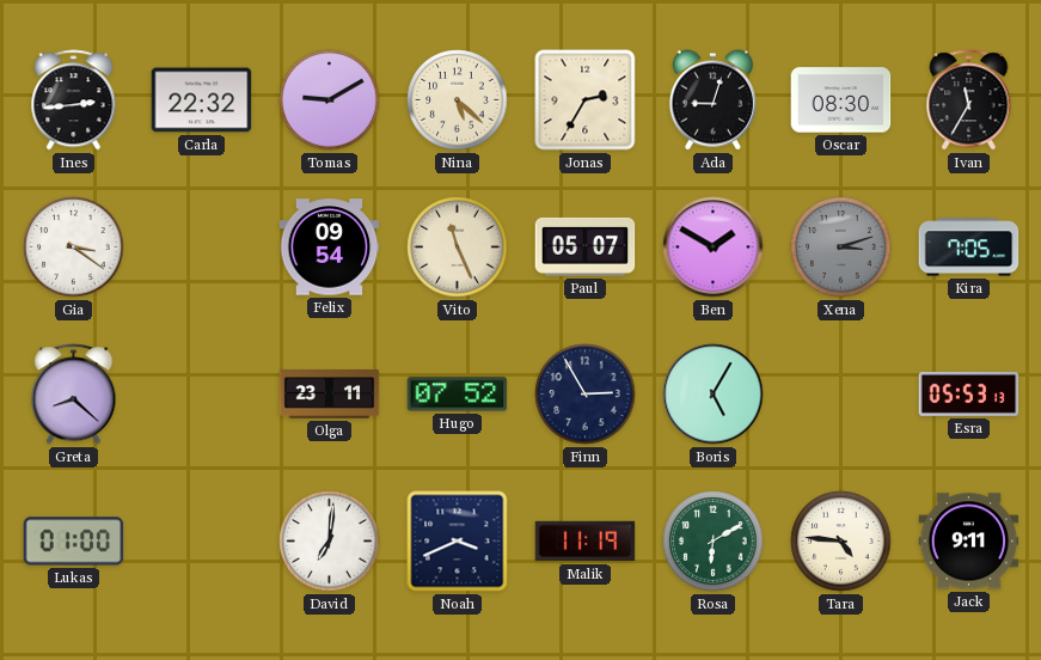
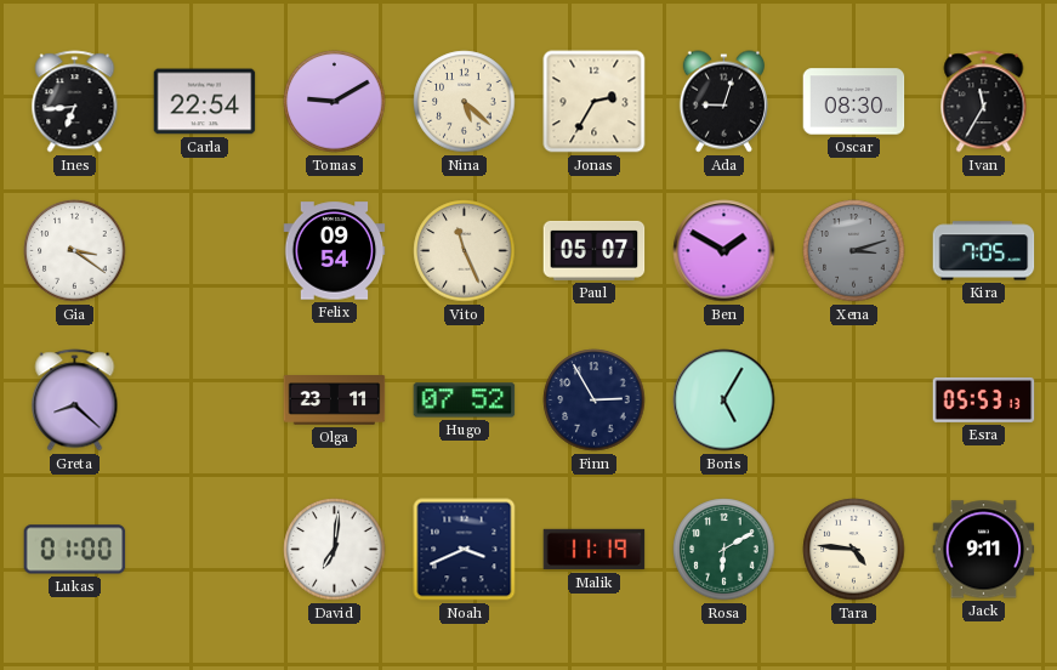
Ines: 2:44 -> 6:44 (75, 102)
Carla: 22:32 -> 22:54 (205, 102)
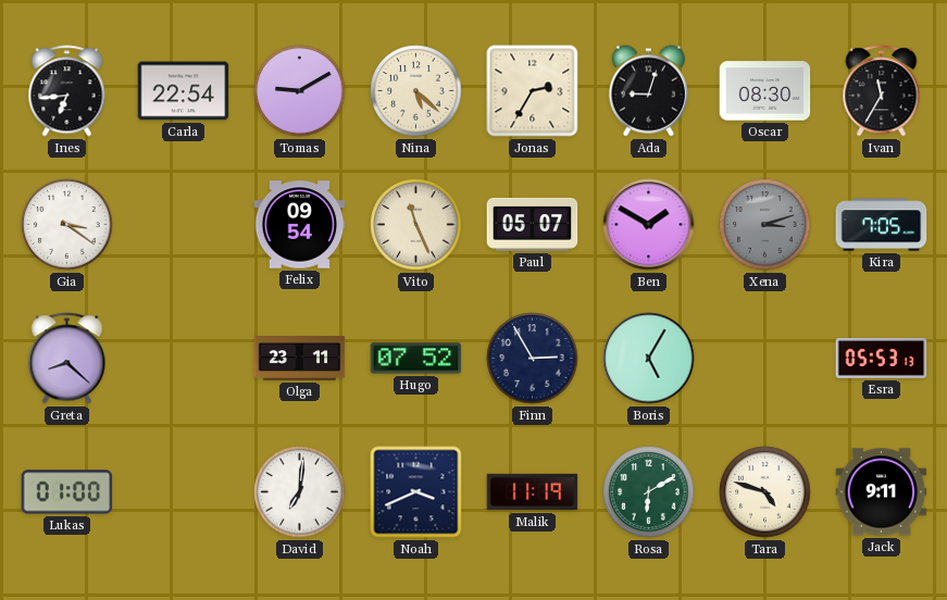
Tara: 4:46 -> 4:48 (765, 492)
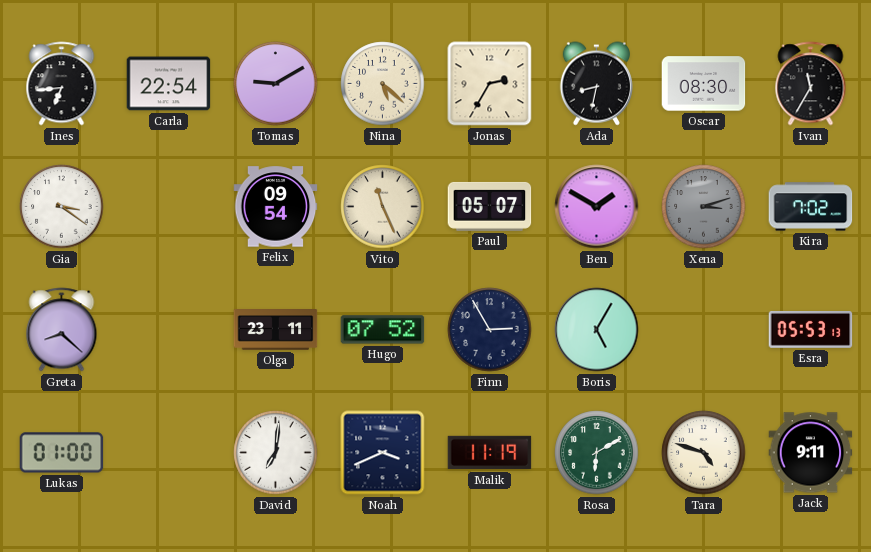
Ada: 9:03 -> 8:32 (596, 84)
Kira: 7:05 -> 7:02 (811, 207)
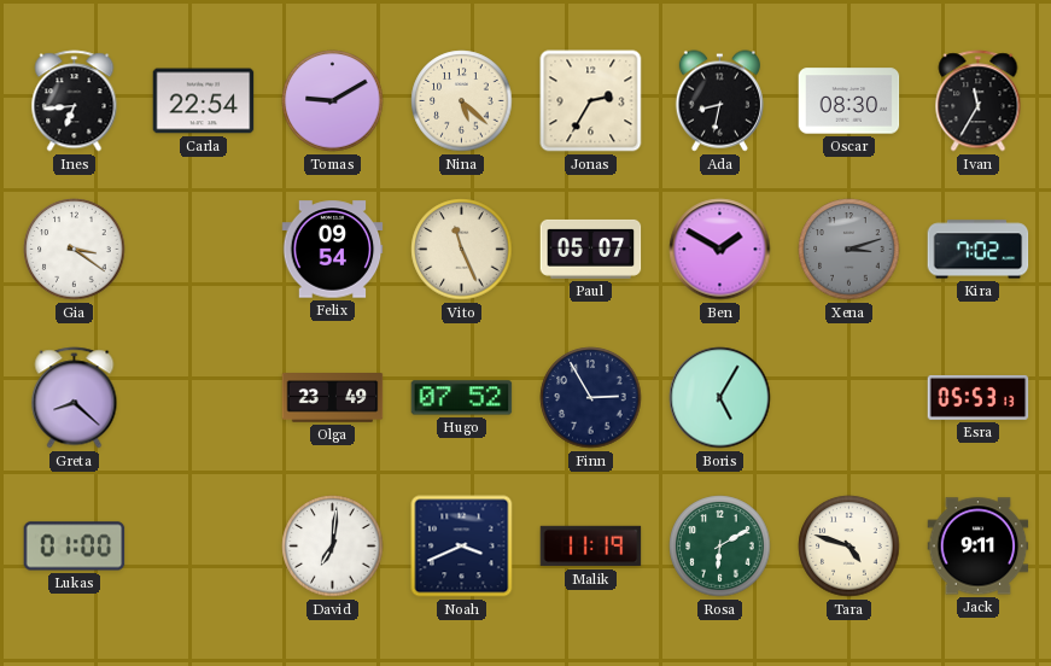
Olga: 23:11 -> 23:49 (333, 398)
